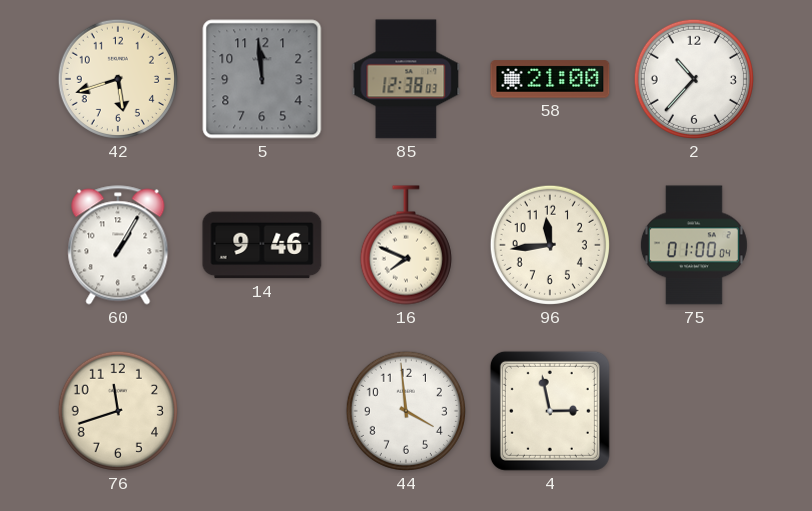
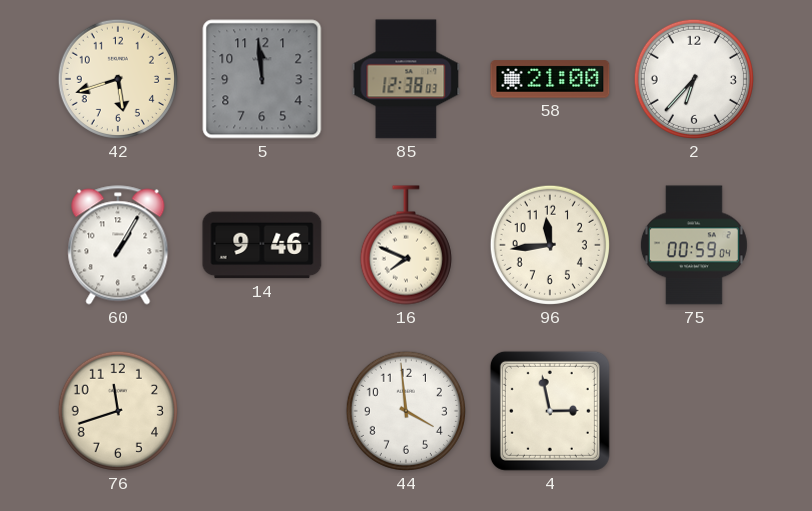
2: 10:37 -> 6:37 (694, 79)
75: 01:00 -> 00:59 (694, 245)
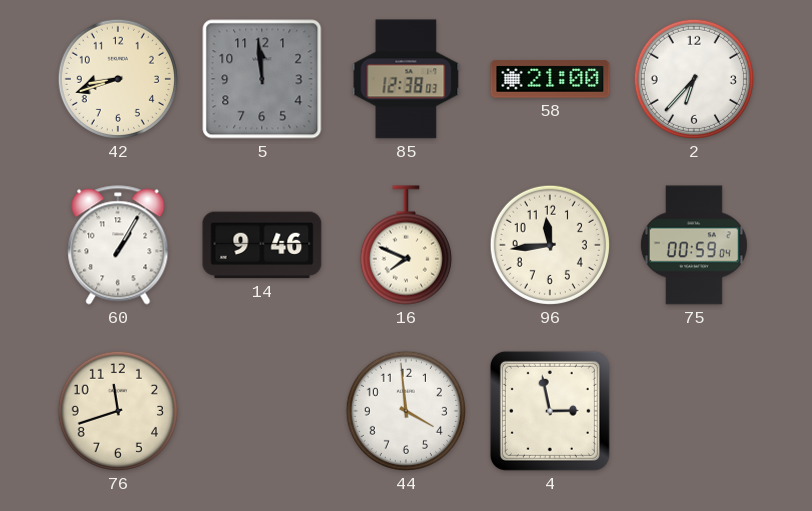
42: 5:42 -> 8:42 (118, 79)
